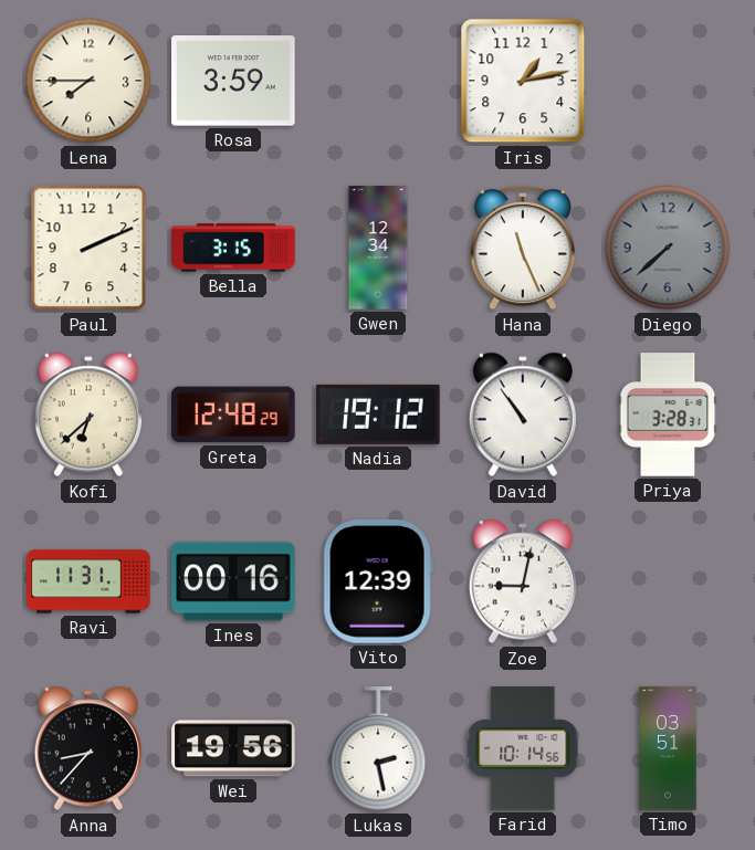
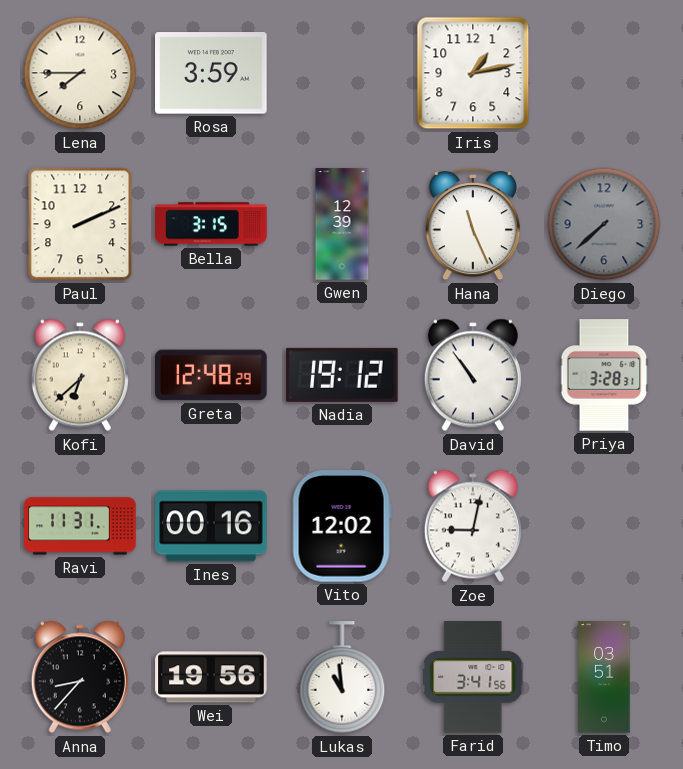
Gwen: 12:34 -> 12:39 (342, 224)
Vito: 12:39 -> 12:02 (342, 526)
Lukas: 2:28 -> 10:59 (342, 678)
Farid: 10:14 -> 3:41 (473, 677)
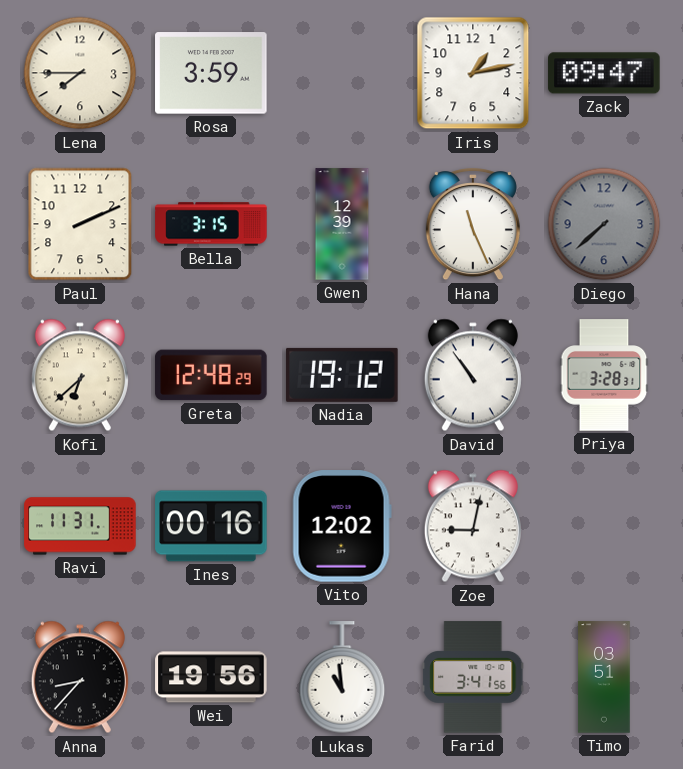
Zack: none -> 09:47 (604, 73)
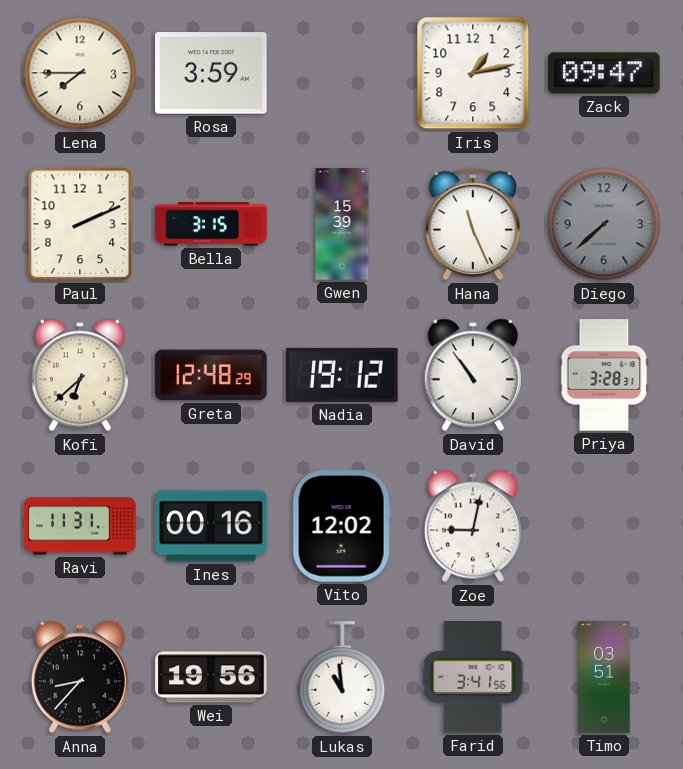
Gwen: 12:39 -> 15:39 (342, 224)
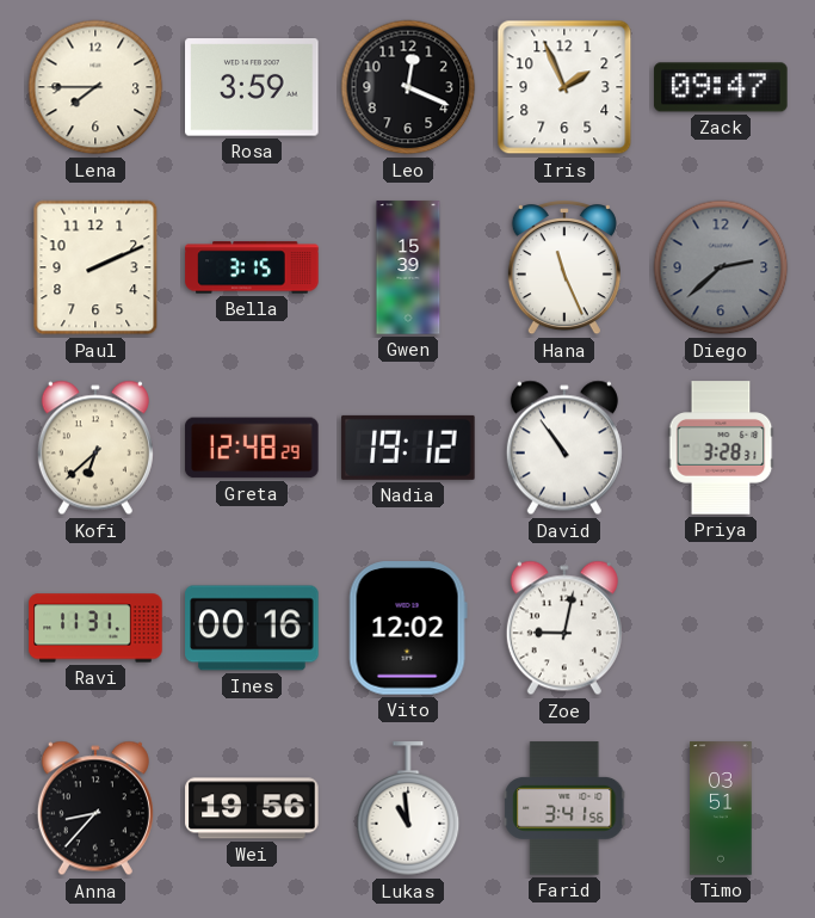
Leo: none -> 12:19 (408, 87)
Iris: 1:13 -> 1:56 (564, 87)
Diego: 7:38 -> 2:38 (721, 267)
